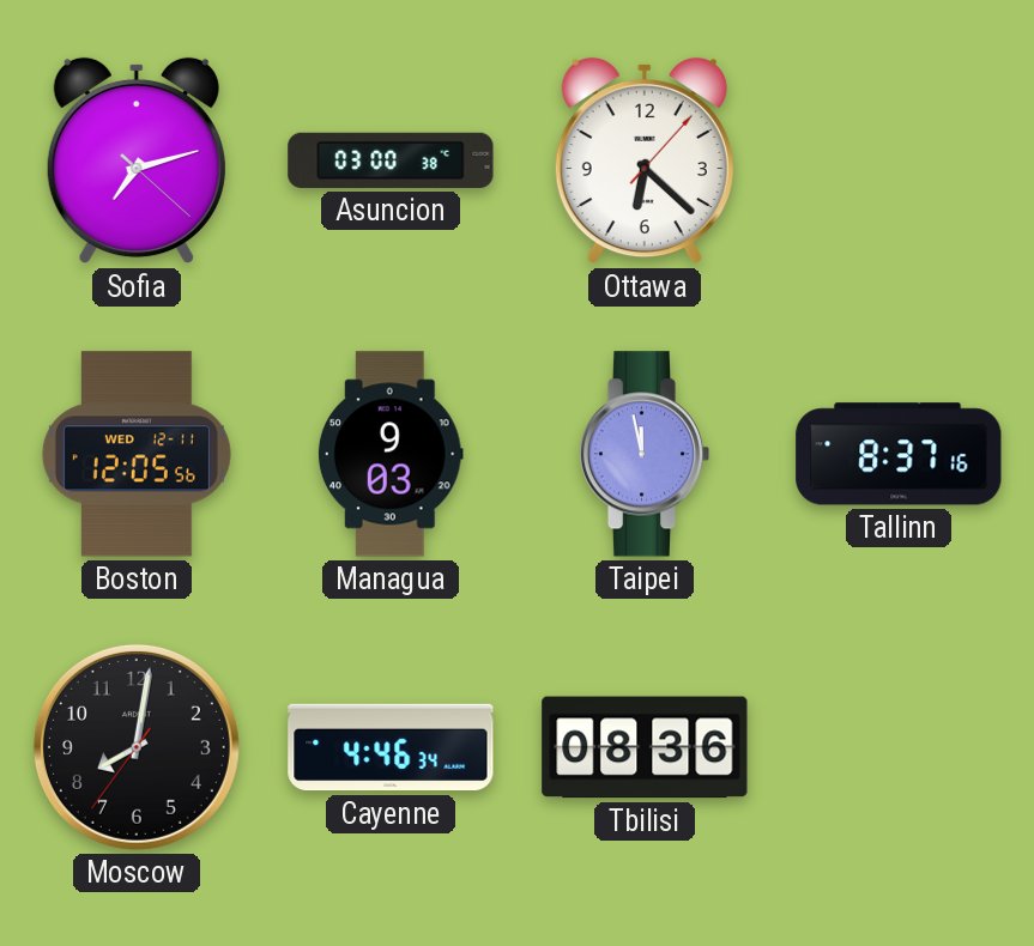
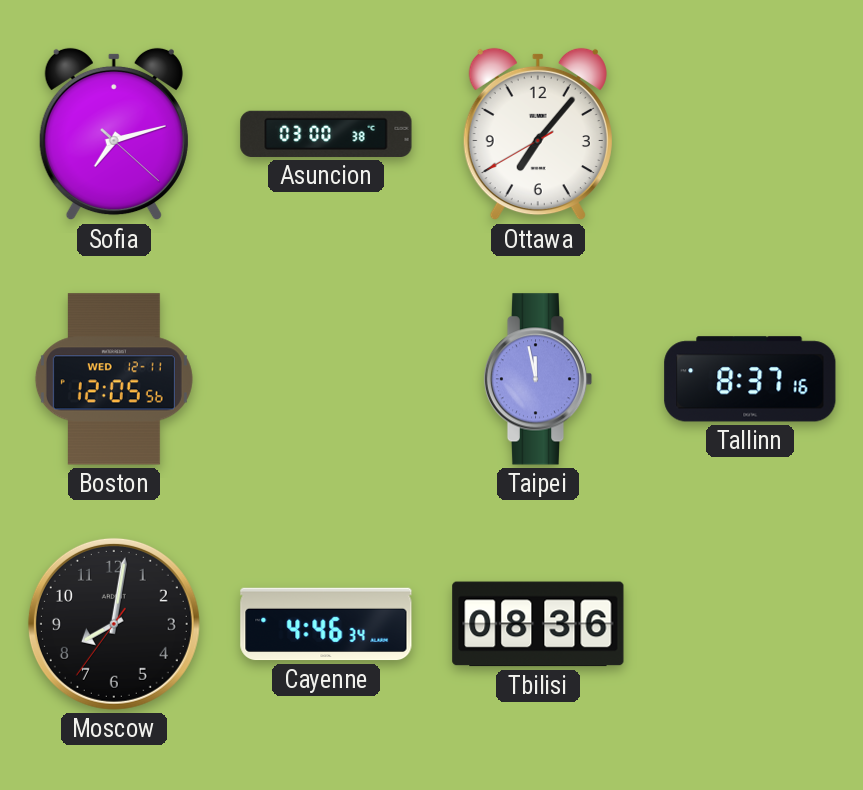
Ottawa: 6:22 -> 7:06 (538, 134)
Managua: 9:03 -> none (391, 454)
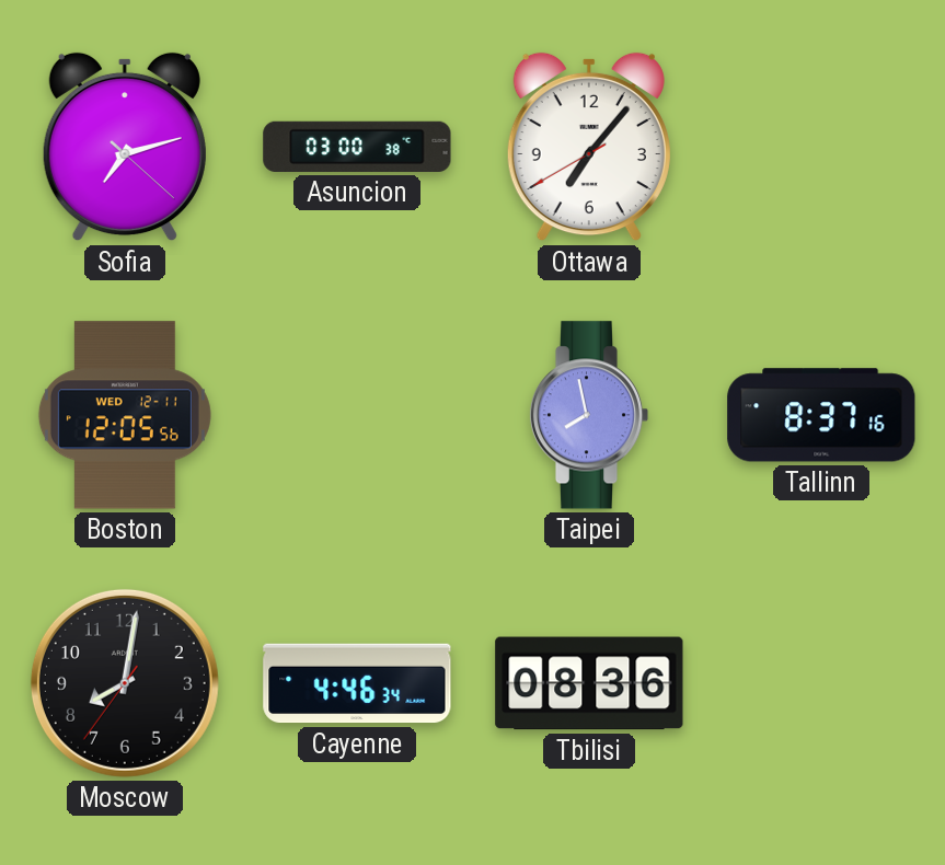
Taipei: 11:58 -> 7:58 (589, 415)
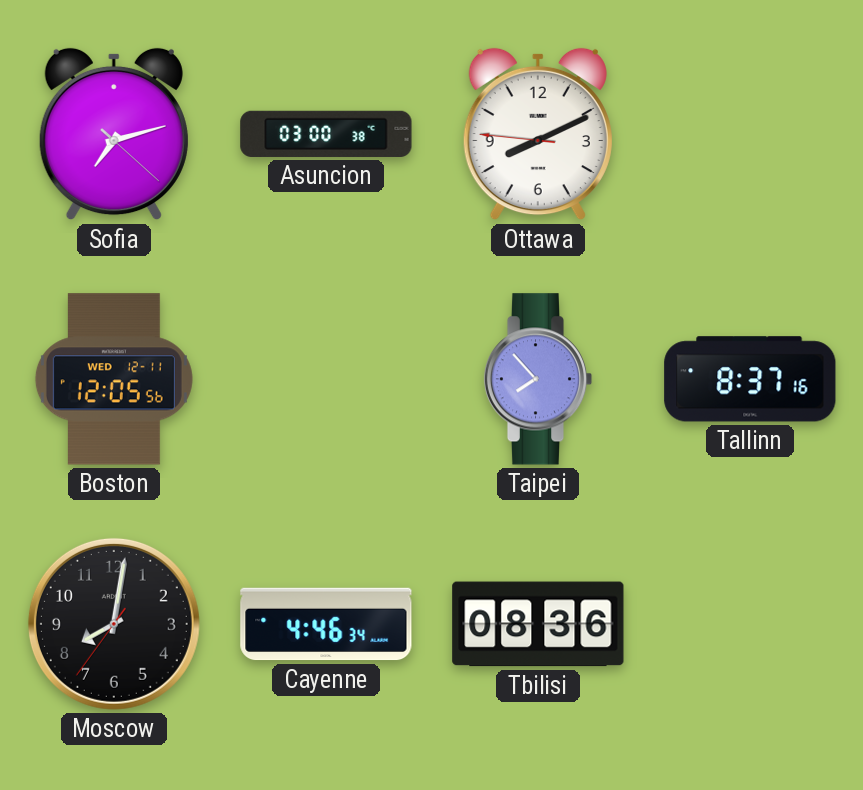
Ottawa: 7:06 -> 8:10 (538, 134)
Taipei: 7:58 -> 7:53 (538, 379)
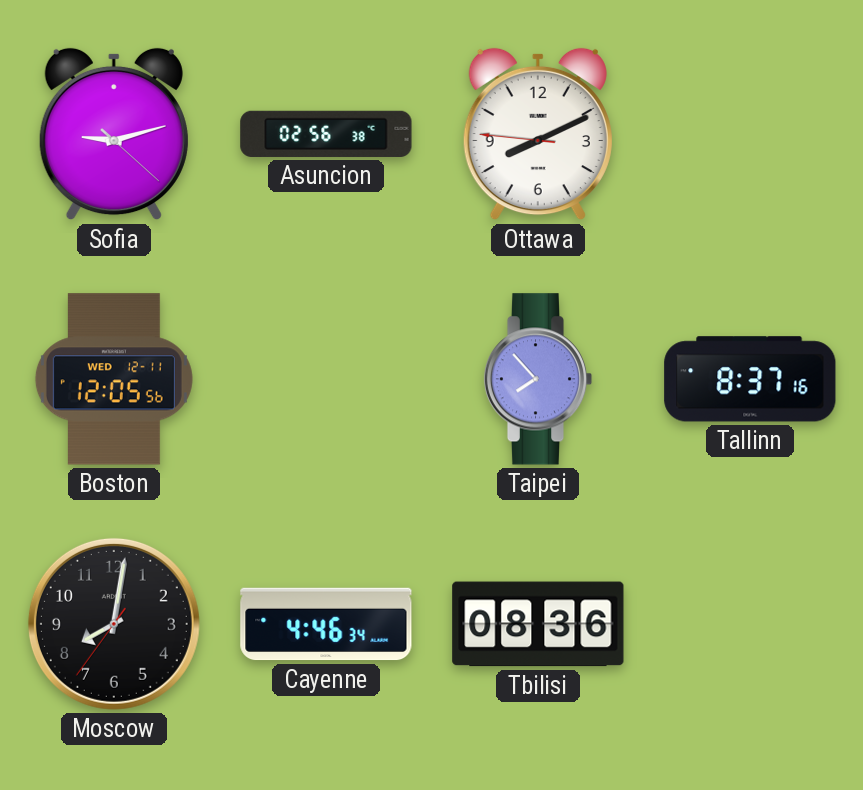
Sofia: 7:12 -> 9:12 (114, 134)
Asuncion: 03:00 -> 02:56 (326, 134)
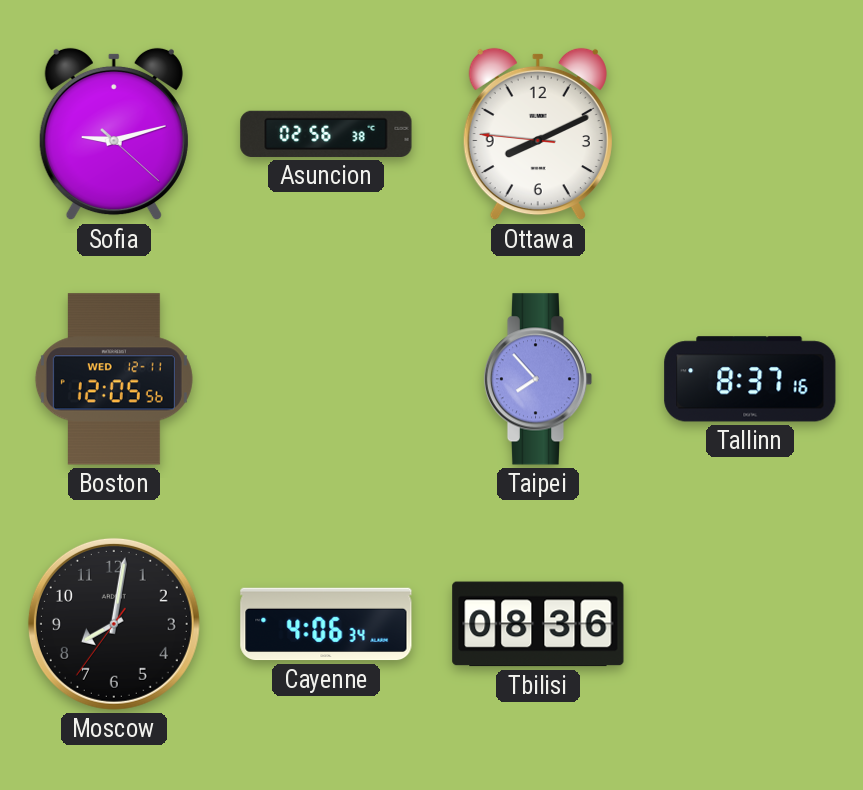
Cayenne: 4:46 -> 4:06 (326, 624)
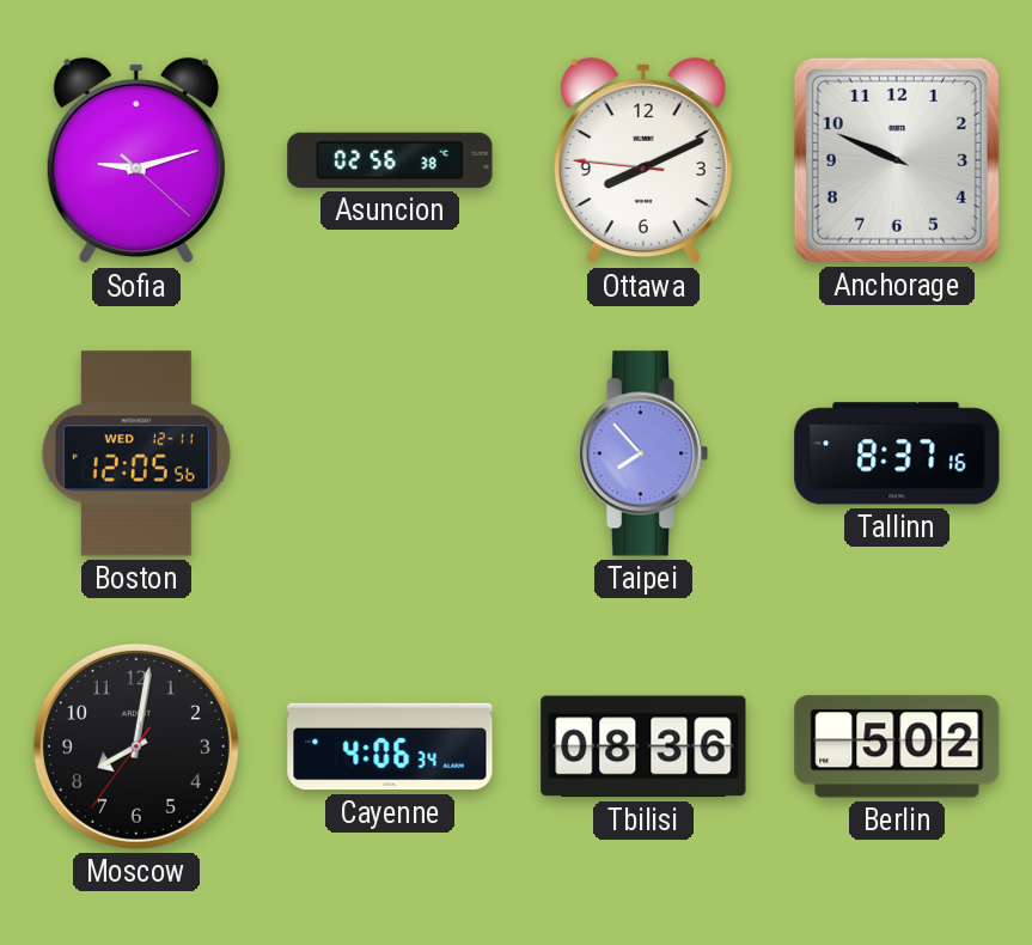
Anchorage: none -> 9:49 (897, 160)
Berlin: none -> 5:02 (897, 746)
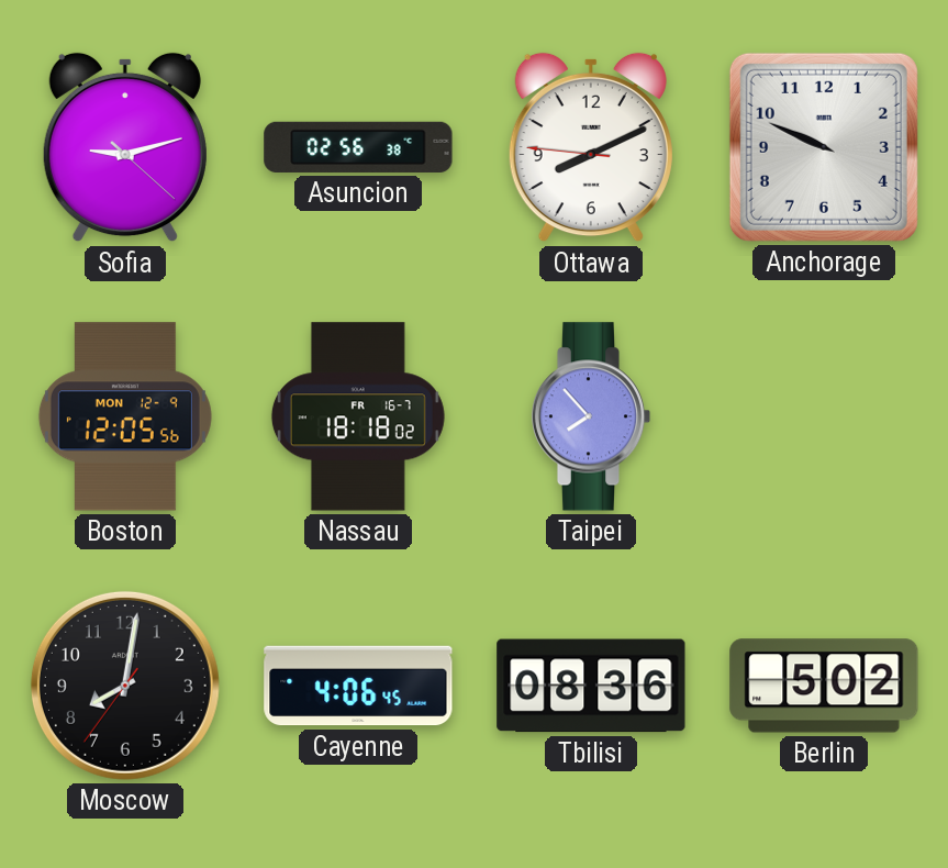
Boston date: WED 12-11 -> MON 12-9 (125, 416)
Nassau: none -> 18:18 (358, 416)
Tallinn: 8:37 -> none (897, 453)
Cayenne: 4:06:34 -> 4:06:45 (358, 686)
